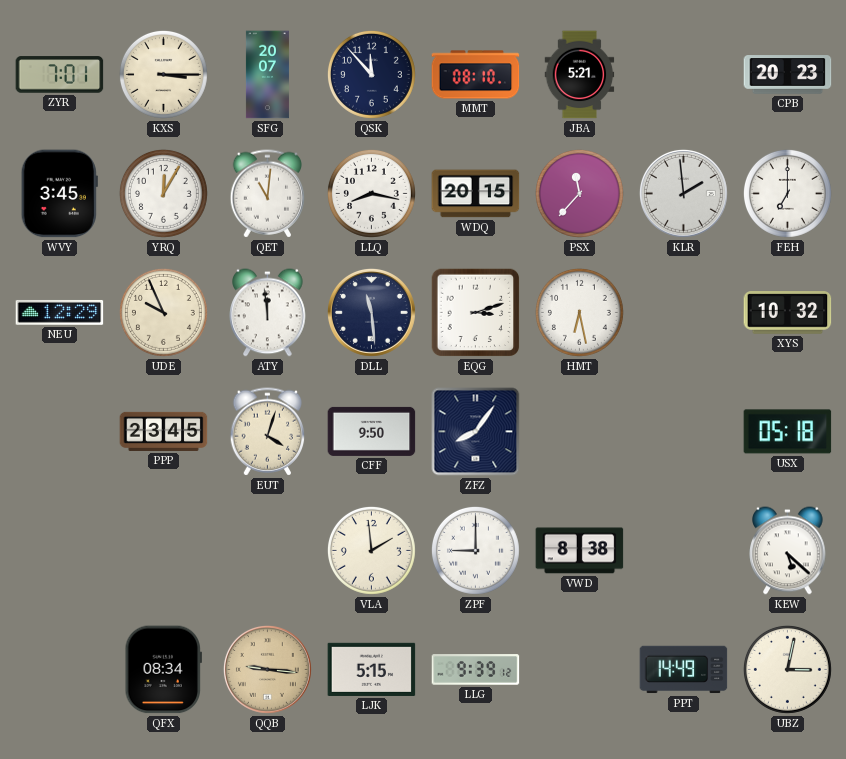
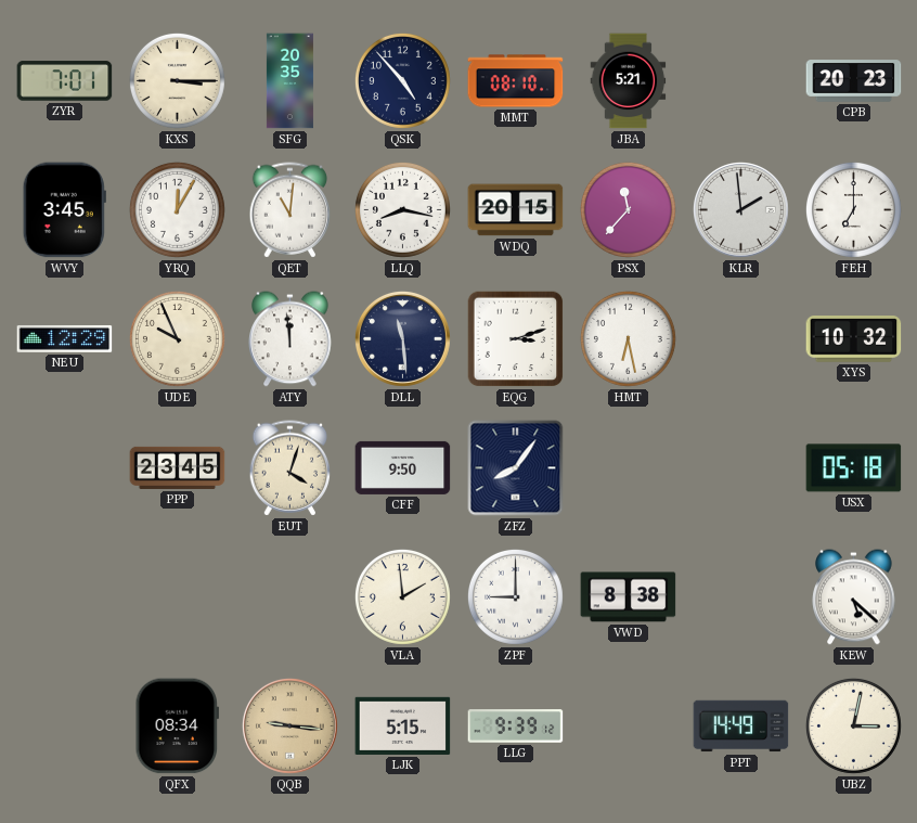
SFG: 20:07 -> 20:35 (289, 81)
QSK: 11:53 -> 4:53 (402, 80)
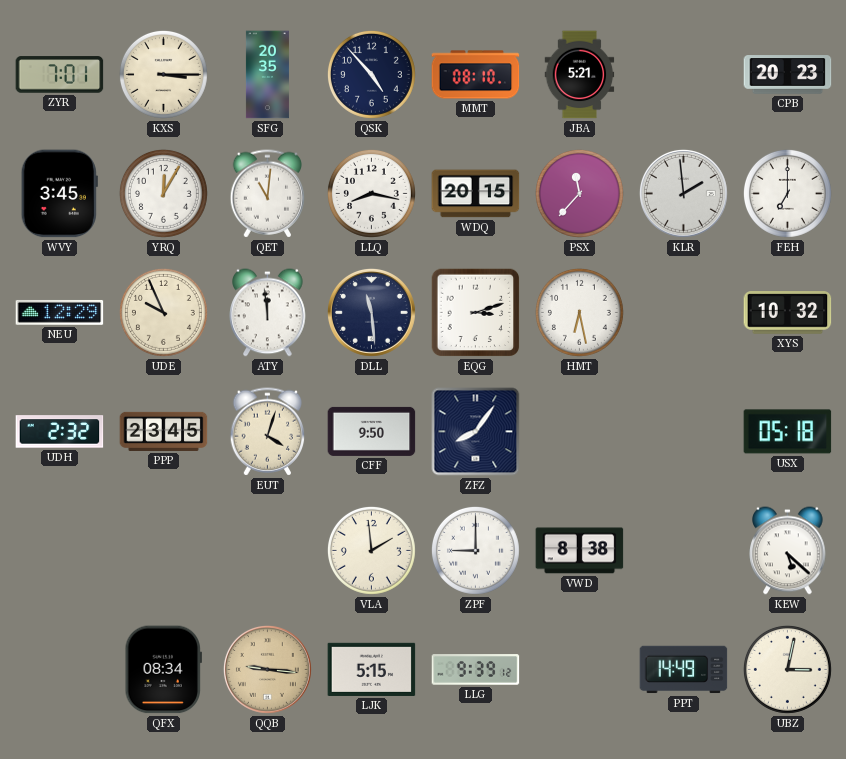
UDH: none -> 2:32 (60, 432)
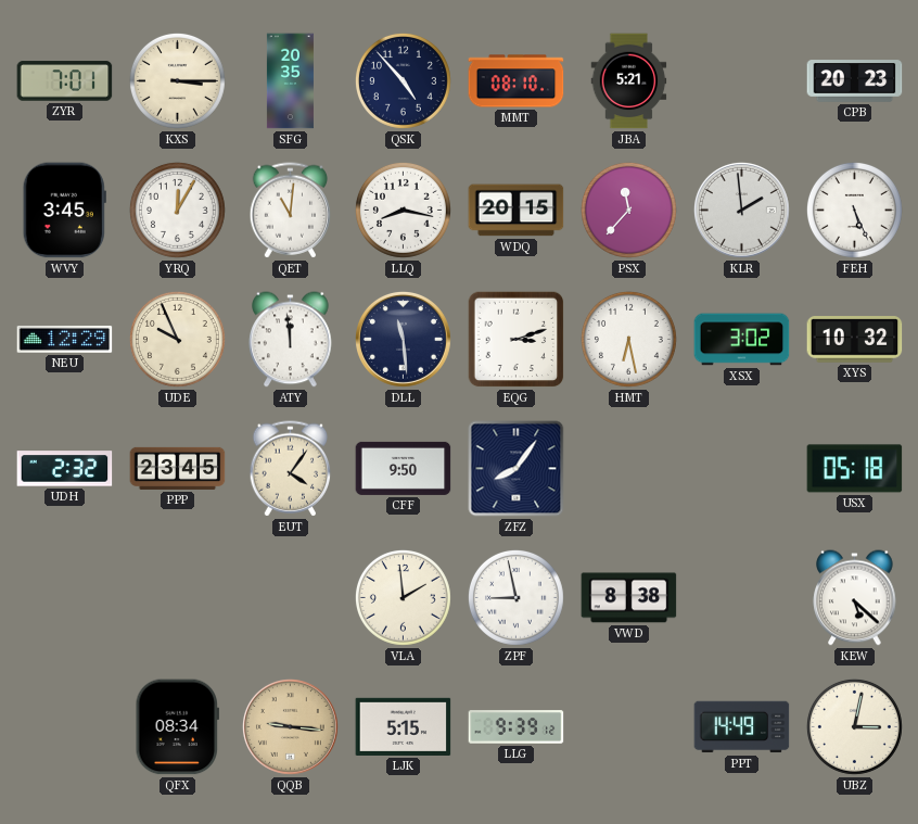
FEH: 7:00 -> 5:26 (854, 210)
XSX: none -> 3:02 (742, 340)
EUT: 4:03 -> 4:06 (291, 469)
ZPF: 9:00 -> 8:58 (515, 597)
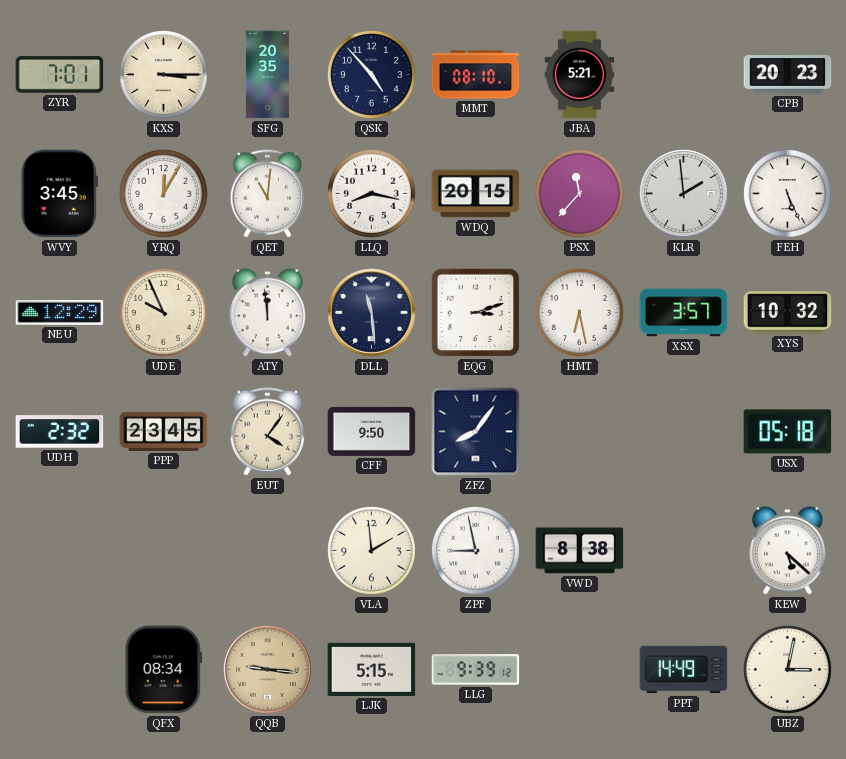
XSX: 3:02 -> 3:57 (684, 313)
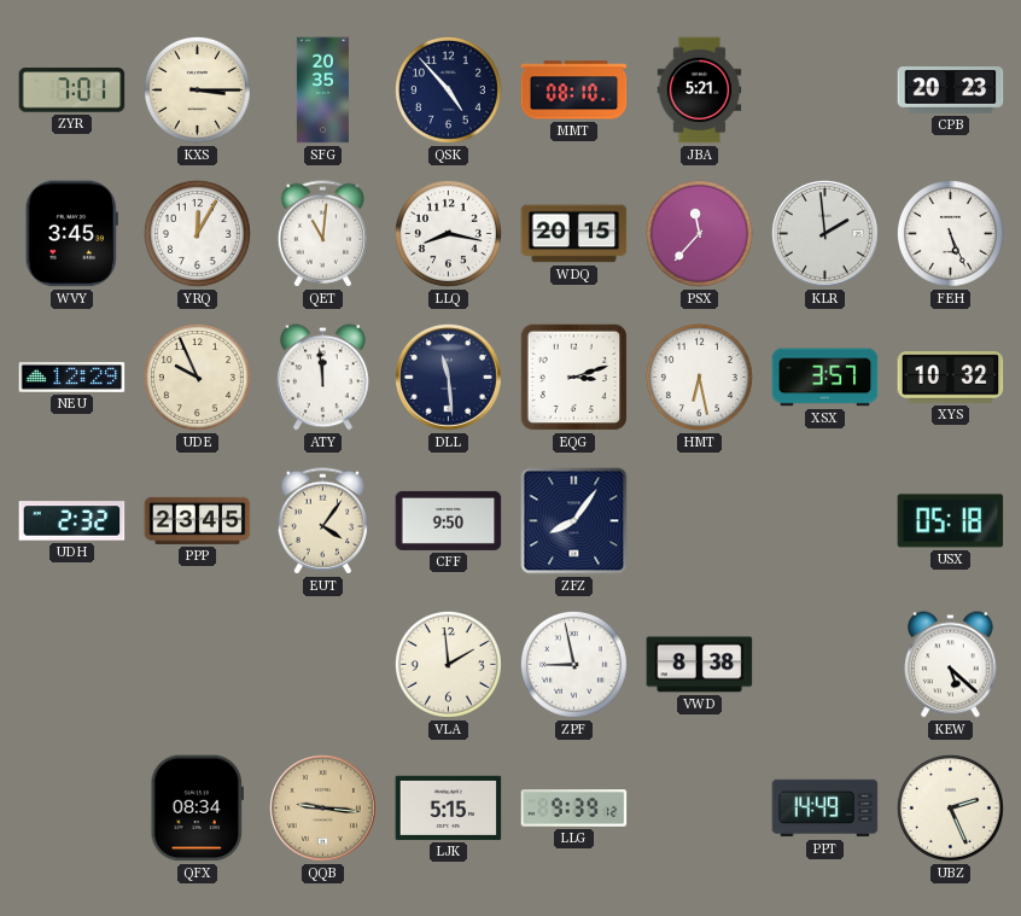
UBZ: 3:02 -> 2:26 (950, 807)
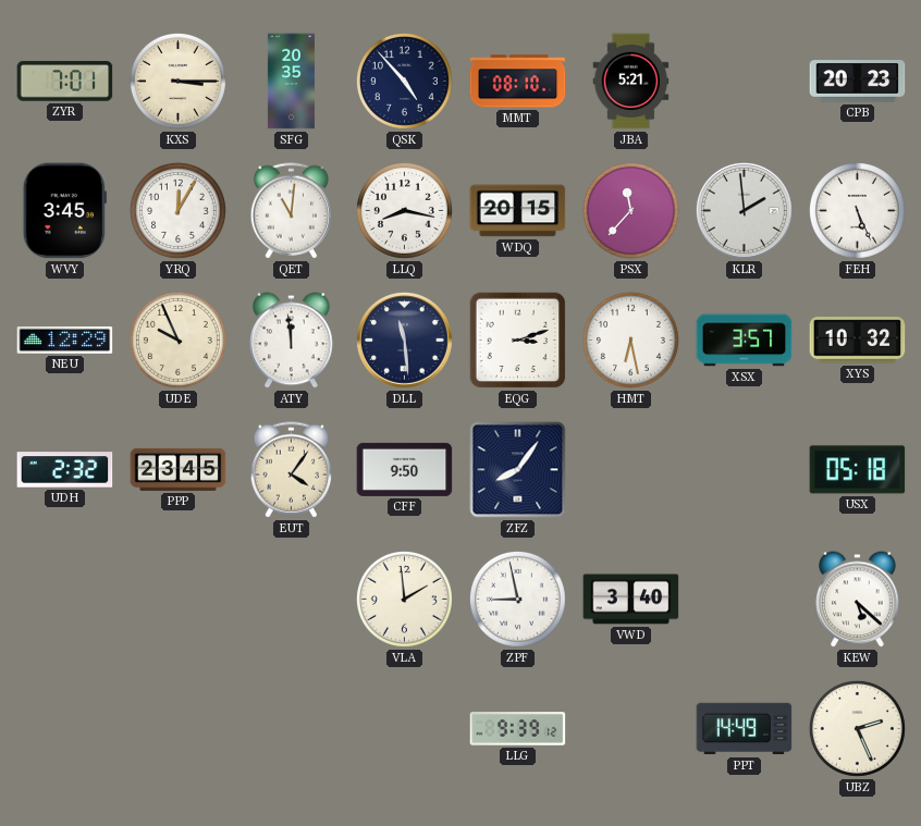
VWD: 8:38 -> 3:40 (631, 600)
QFX: 08:34 -> none (197, 809)
QQB: 9:16 -> none (322, 807)
LJK: 5:15 -> none (449, 807)
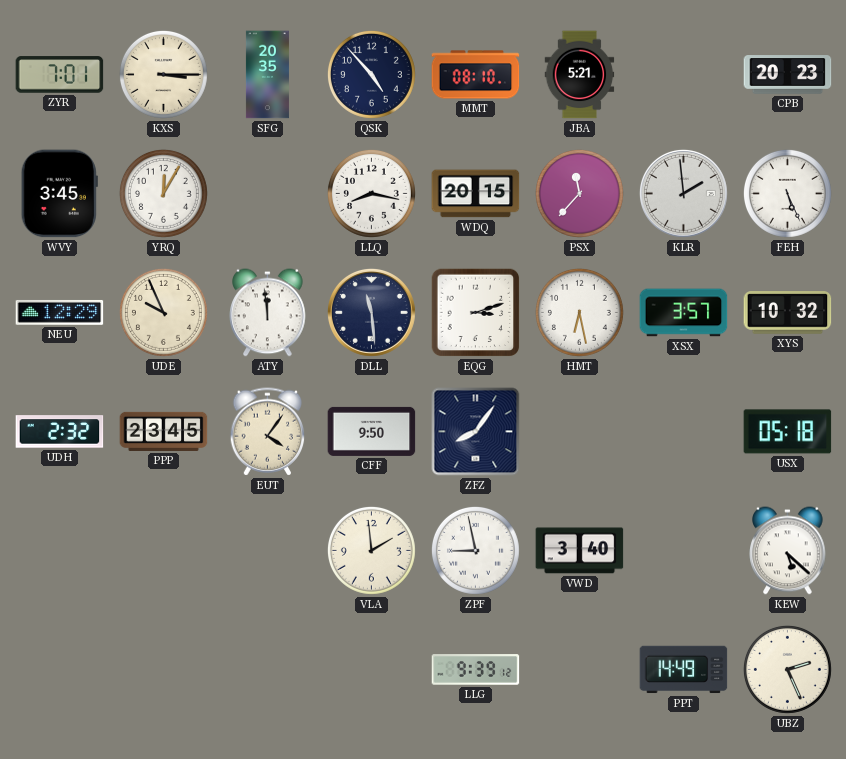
QET: 11:01 -> none (292, 211)
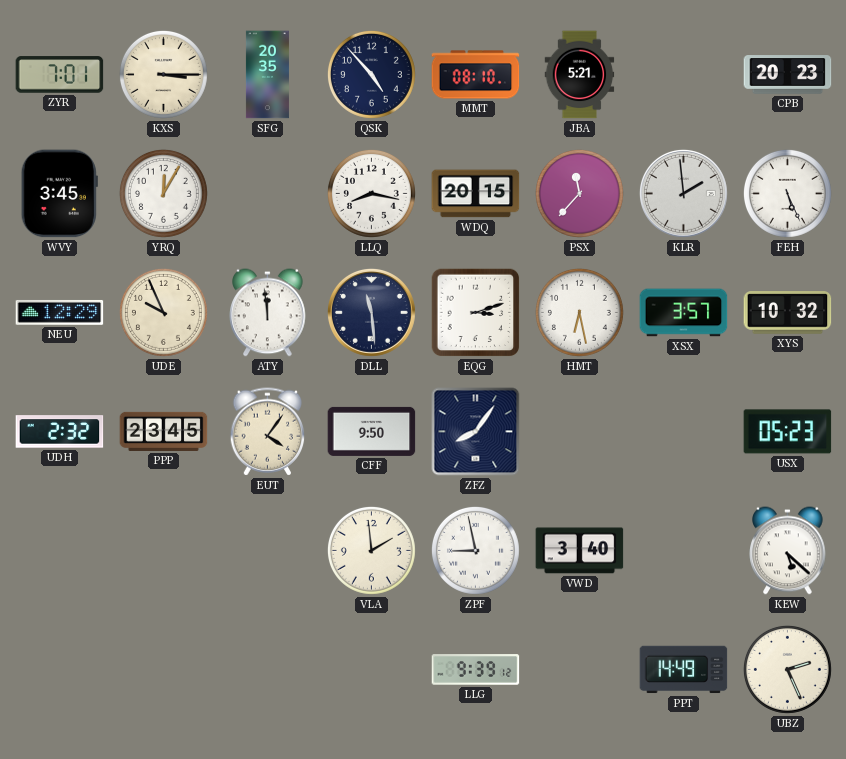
USX: 05:18 -> 05:23 (788, 432)
